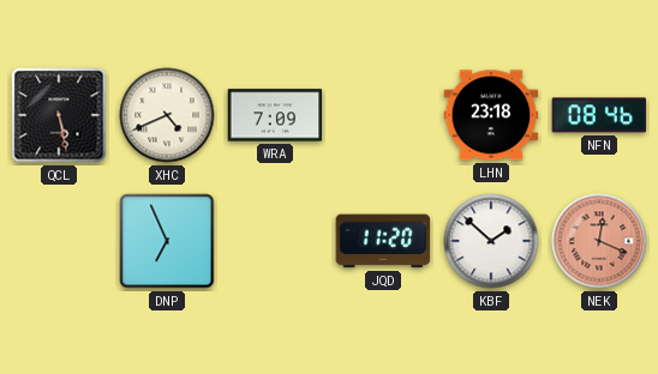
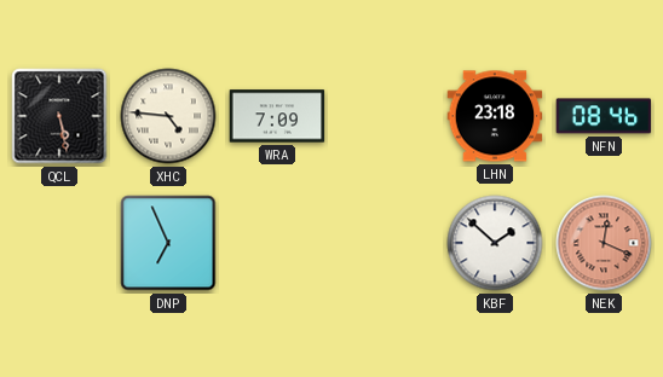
XHC: 4:41 -> 4:46 (168, 116)
JQD: 11:20 -> none (383, 241)
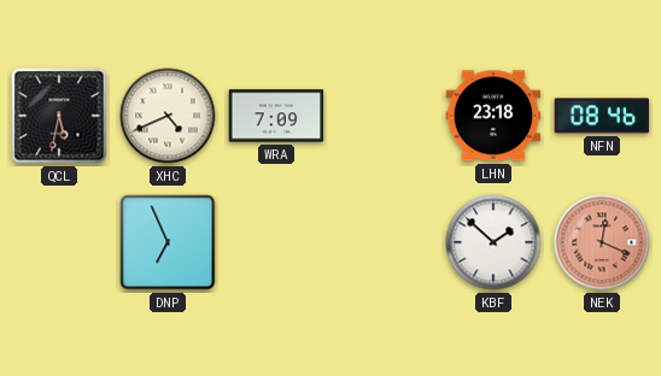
QCL: 5:28 -> 5:32 (59, 116)
XHC: 4:46 -> 4:41 (168, 116)
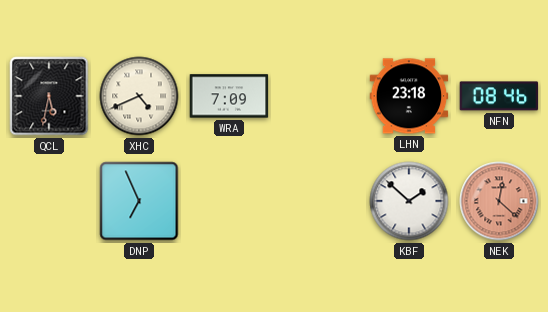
NEK: 12:19 -> 12:22 (499, 201)
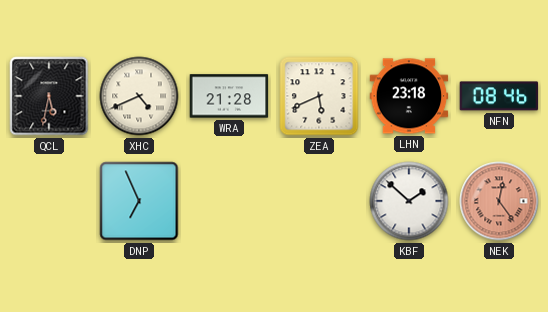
WRA: 7:09 -> 21:28 (229, 96)
ZEA: none -> 5:41 (319, 96)
NEK: 12:22 -> 12:24 (499, 201)
